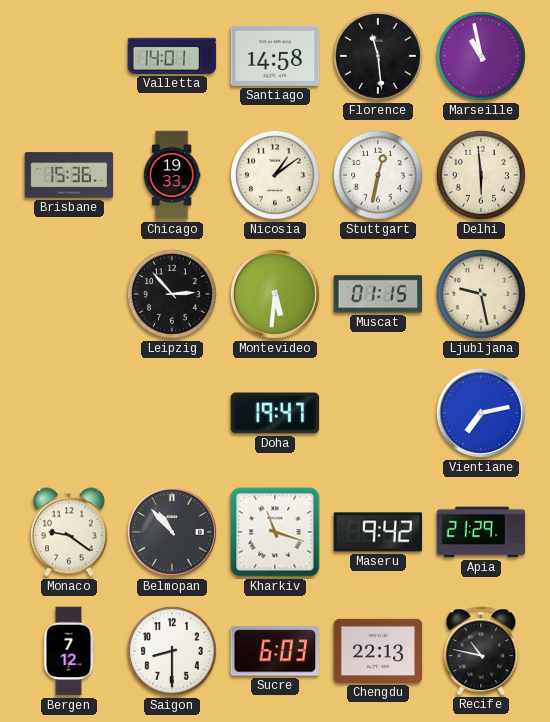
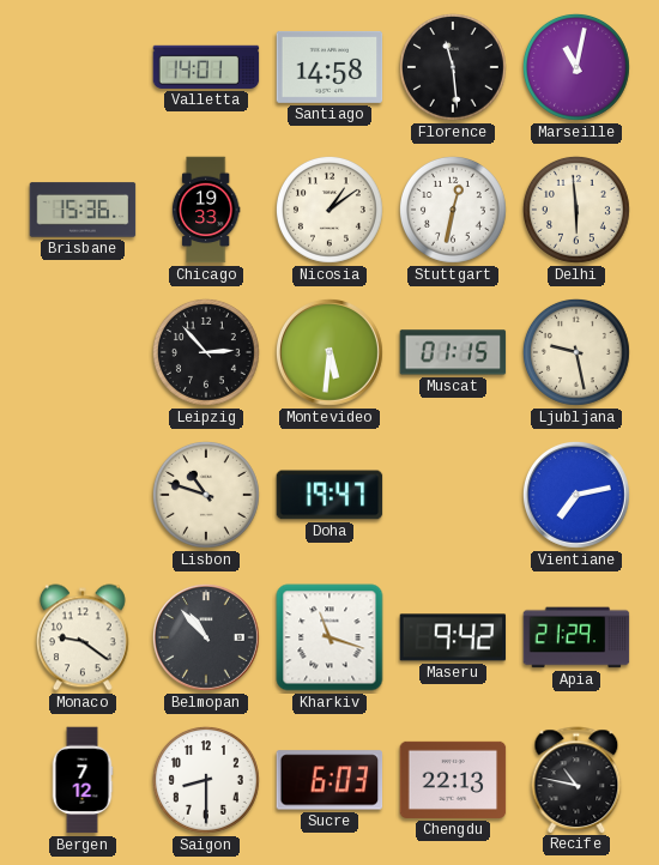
Marseille: 10:58 -> 11:02 (576, 67)
Lisbon: none -> 10:48 (206, 495)
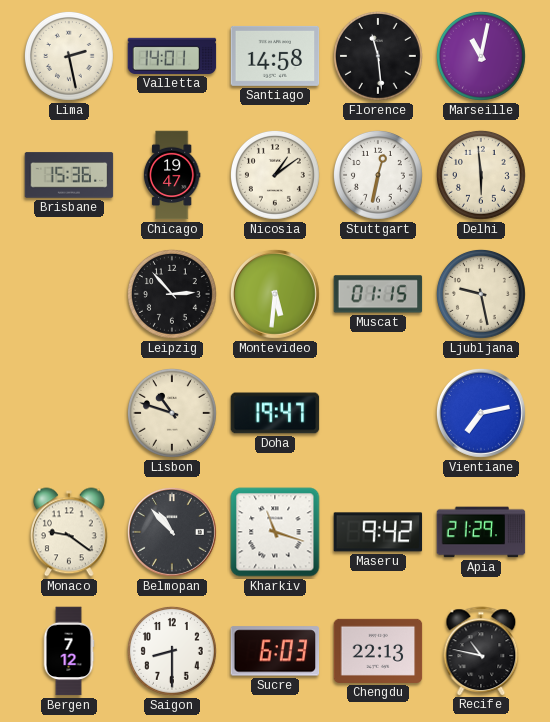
Lima: none -> 2:28 (69, 56)
Chicago: 19:33 -> 19:47 (172, 175)
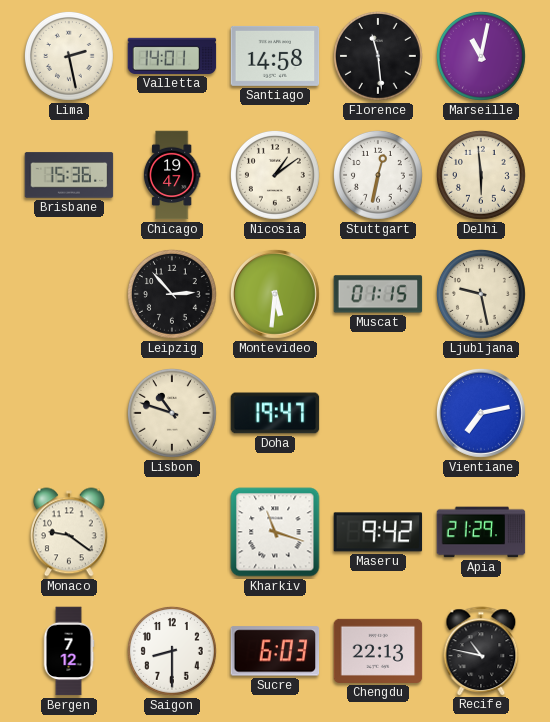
Belmopan: 10:53 -> none (172, 532)
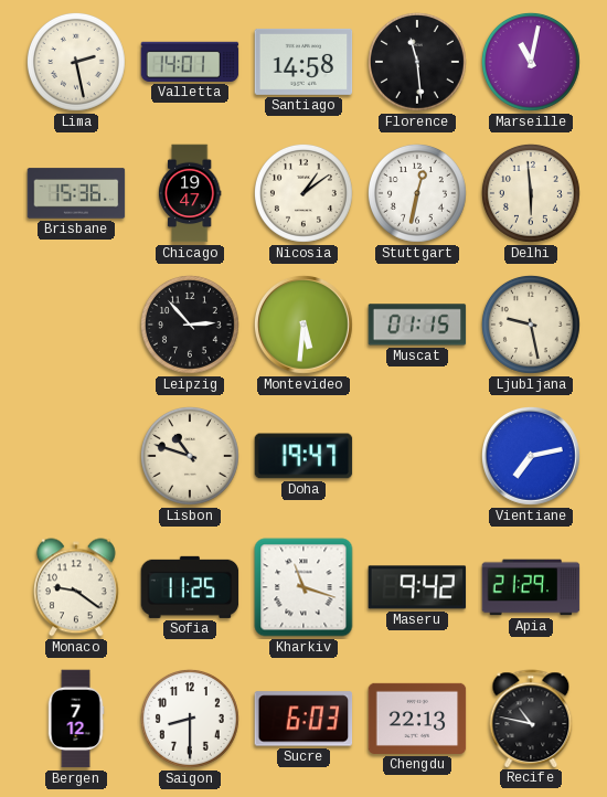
Sofia: none -> 11:25 (190, 587)
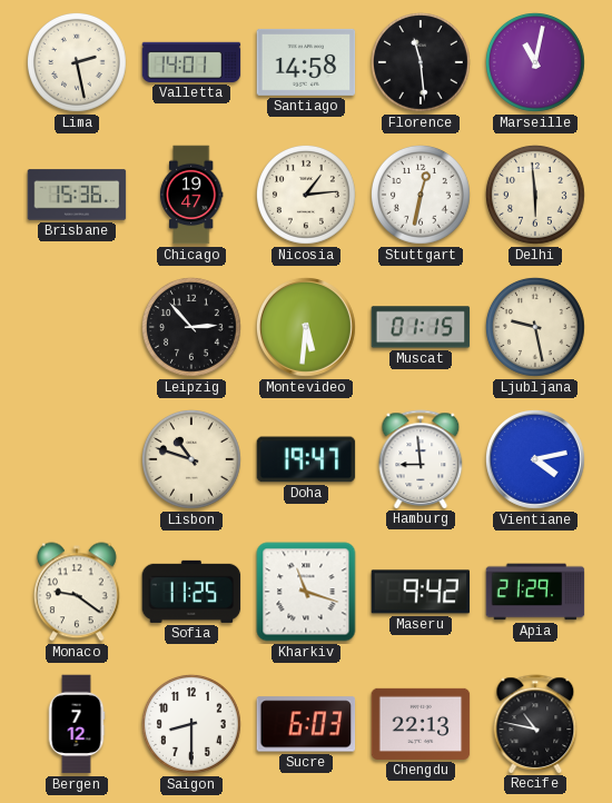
Nicosia: 1:09 -> 1:14 (306, 195)
Hamburg: none -> 8:59 (421, 459)
Vientiane: 7:13 -> 4:13 (535, 459)
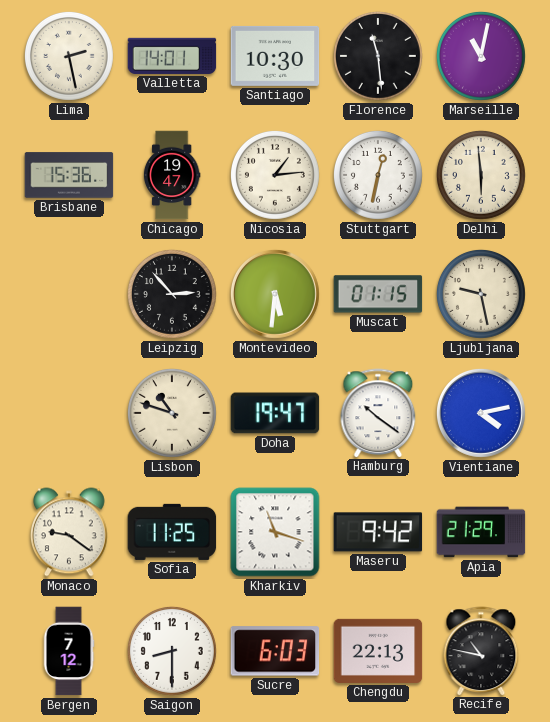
Santiago: 14:58 -> 10:30 (275, 56)
Hamburg: 8:59 -> 10:21 (378, 413)
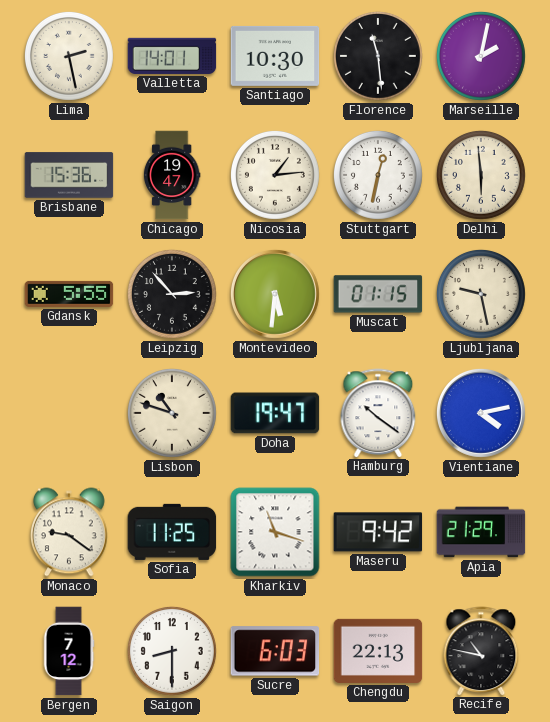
Marseille: 11:02 -> 2:02 (481, 56)
Gdansk: none -> 5:55 (69, 294)
